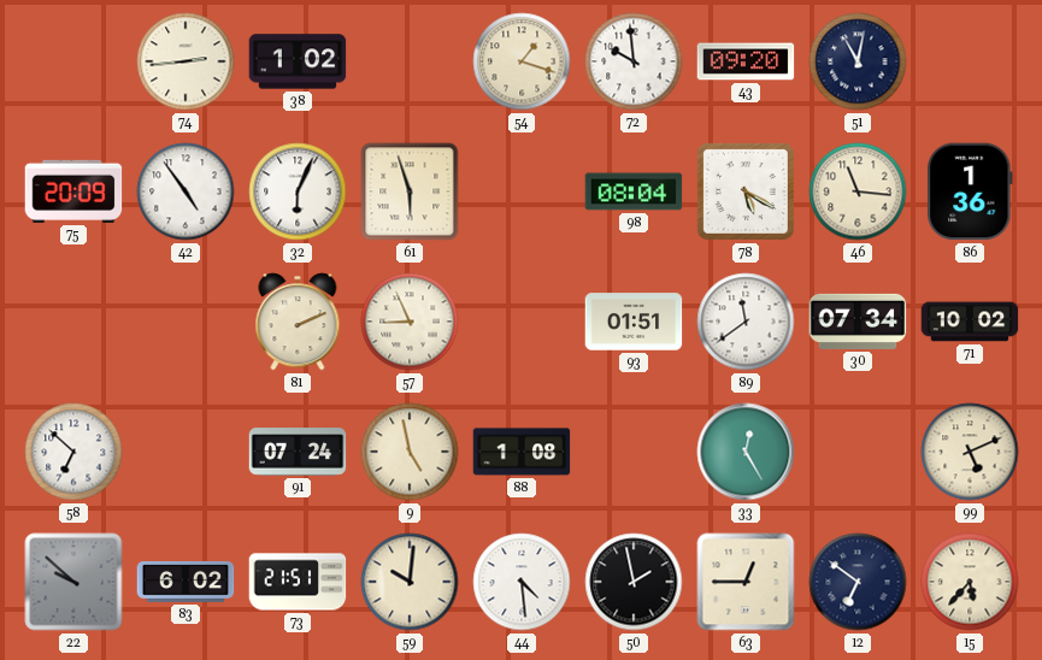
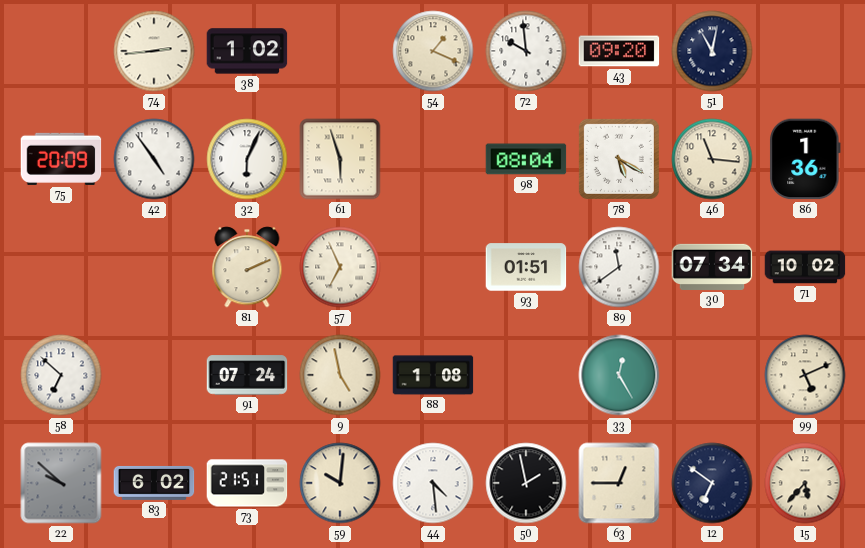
54: 1:18 -> 1:19 (433, 51)
57: 8:56 -> 6:56 (340, 267)
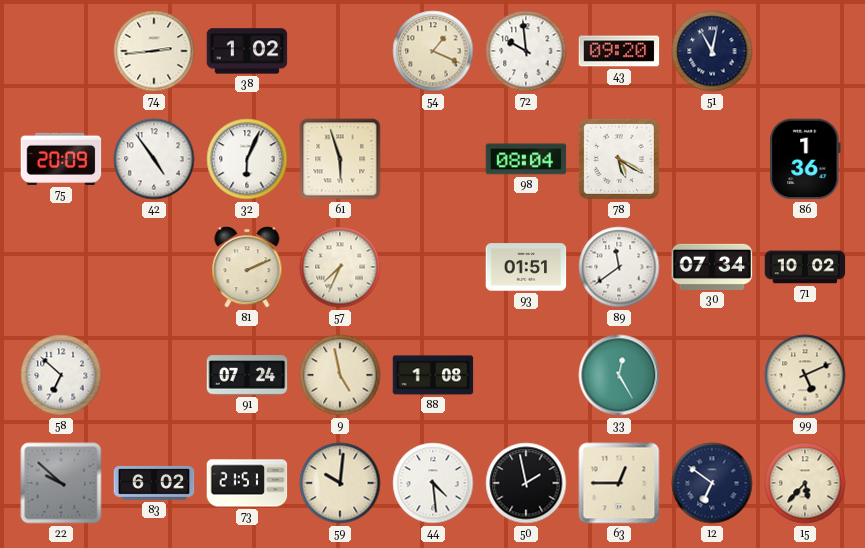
46: 11:16 -> none (712, 159)
57: 6:56 -> 7:34 (340, 267)
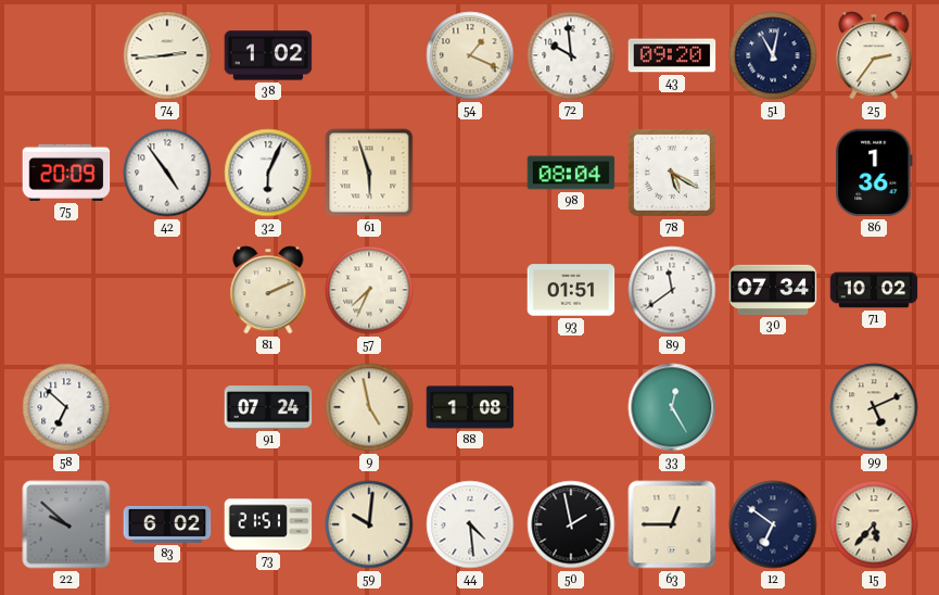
25: none -> 2:36 (874, 55)
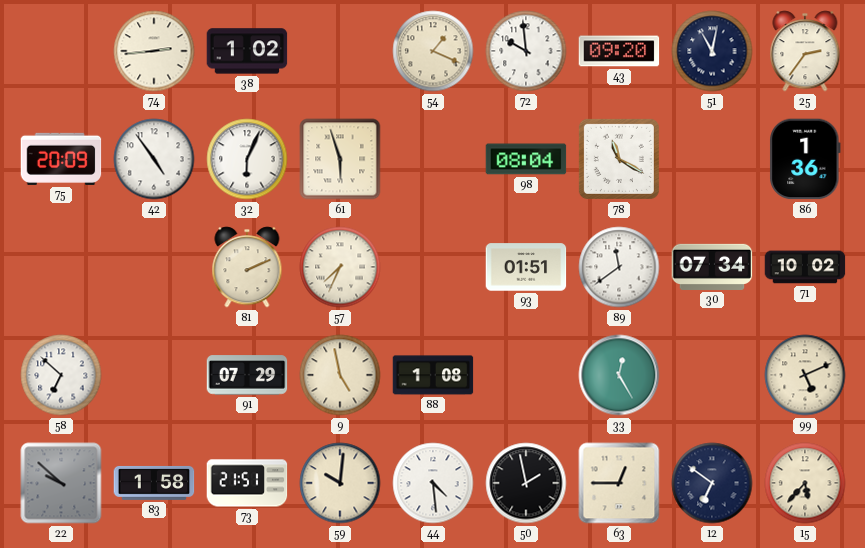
78: 5:20 -> 11:20 (619, 159)
91: 07:24 -> 07:29 (247, 375)
83: 6:02 -> 1:58 (154, 483)
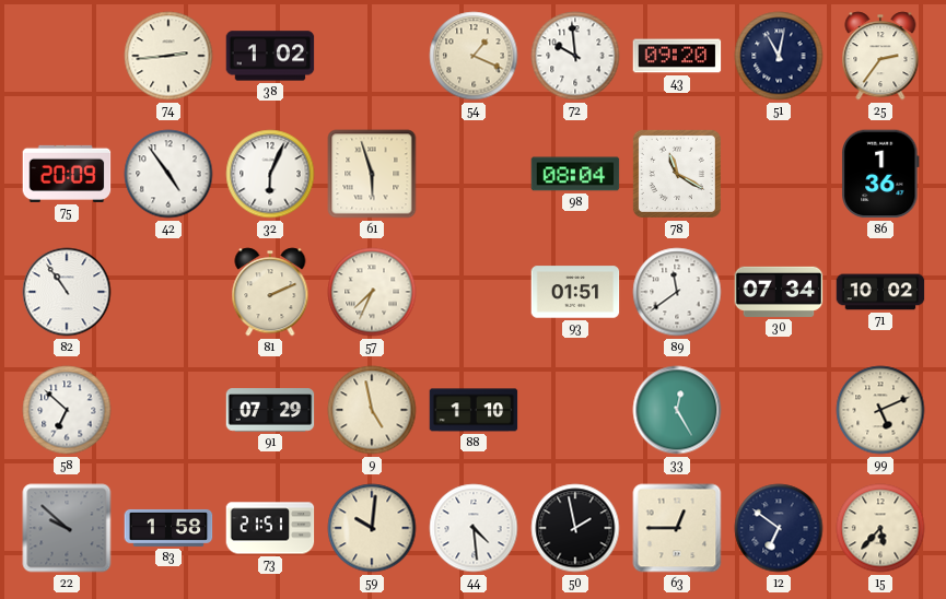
82: none -> 10:54 (67, 292)
88: 1:08 -> 1:10 (474, 410)
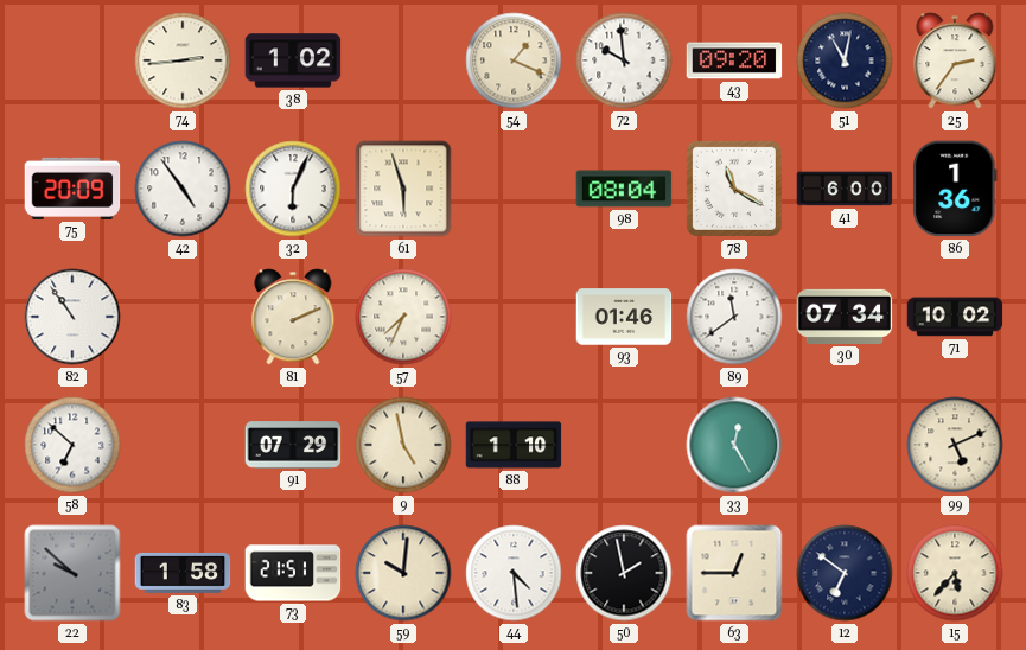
41: none -> 6:00 (845, 189)
93: 01:51 -> 01:46 (624, 317)
